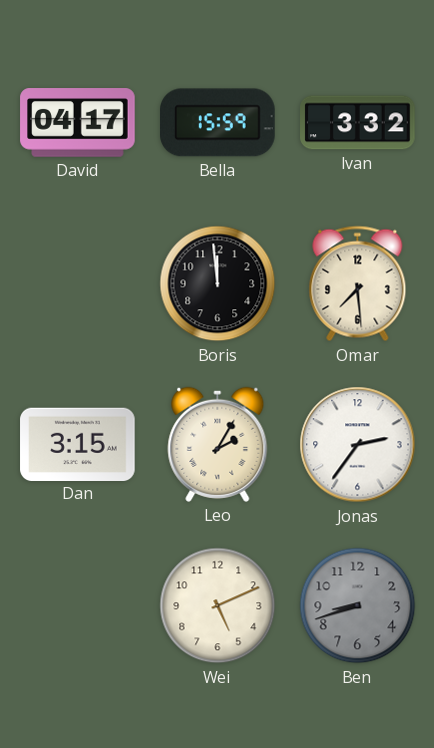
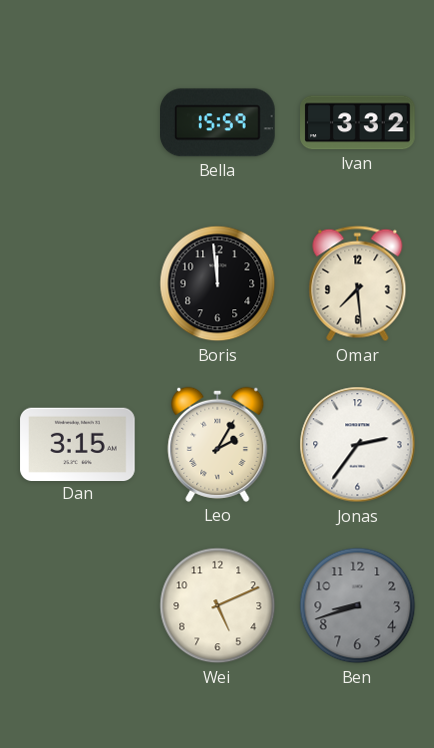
David: 04:17 -> none (78, 123)
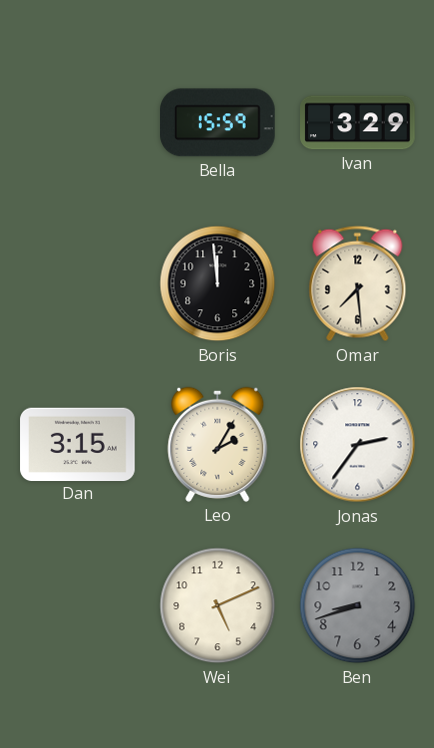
Ivan: 3:32 -> 3:29 (358, 123)
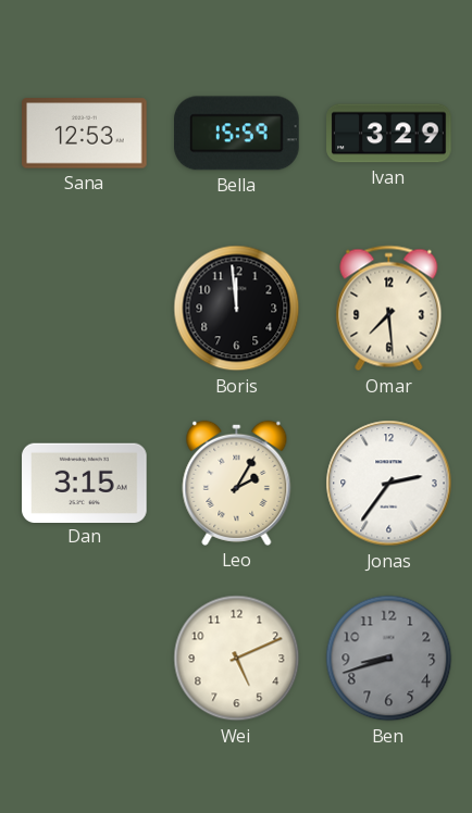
Sana: none -> 12:53 (85, 134)
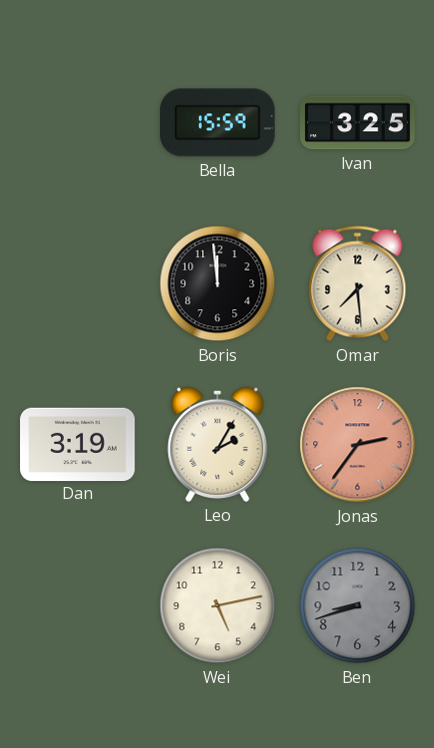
Sana: 12:53 -> none (85, 134)
Ivan: 3:29 -> 3:25 (358, 123)
Dan: 3:15 -> 3:19 (78, 444)
Jonas dial: white -> salmon (358, 445)
Wei: 5:11 -> 5:13 (218, 606)
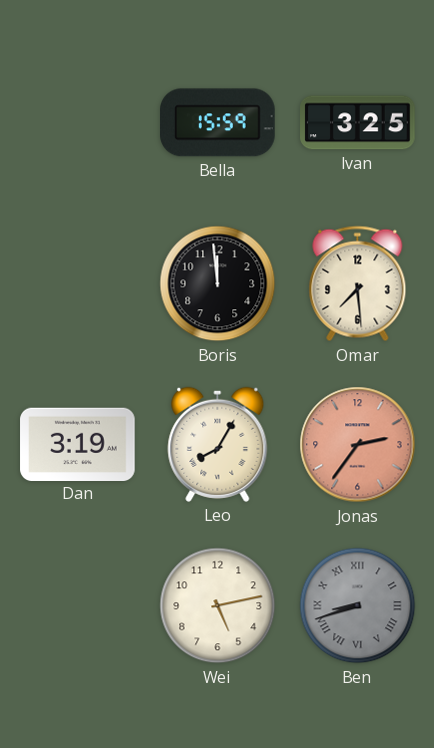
Leo: 2:05 -> 8:05 (218, 444)
Ben numerals: Arabic -> Roman (358, 606)
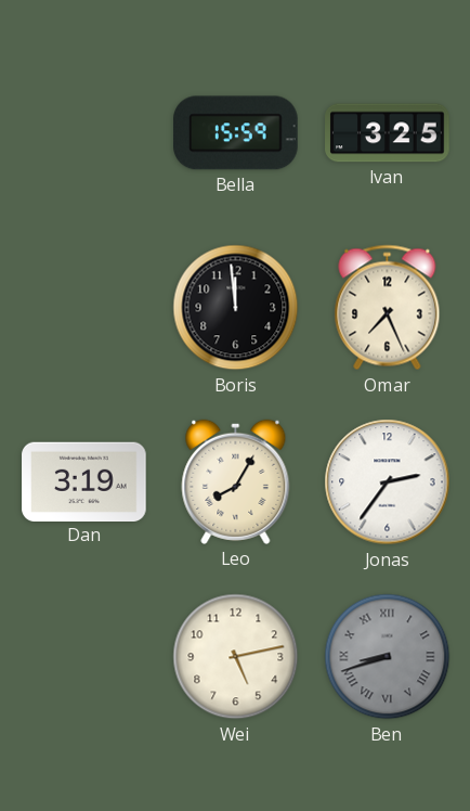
Omar: 7:29 -> 7:26 (388, 308)
Jonas dial: salmon -> white (388, 482)
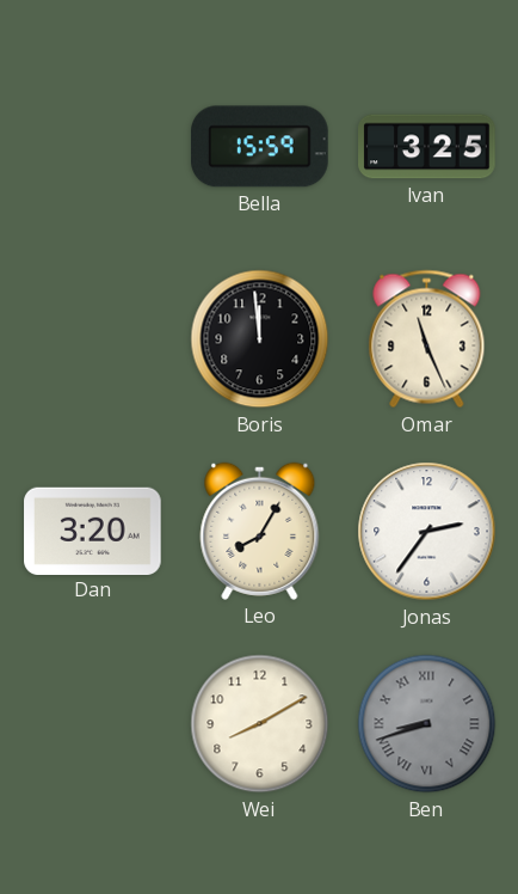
Omar: 7:26 -> 11:26 (427, 339)
Dan: 3:19 -> 3:20 (93, 531)
Wei: 5:13 -> 8:10 (260, 724)
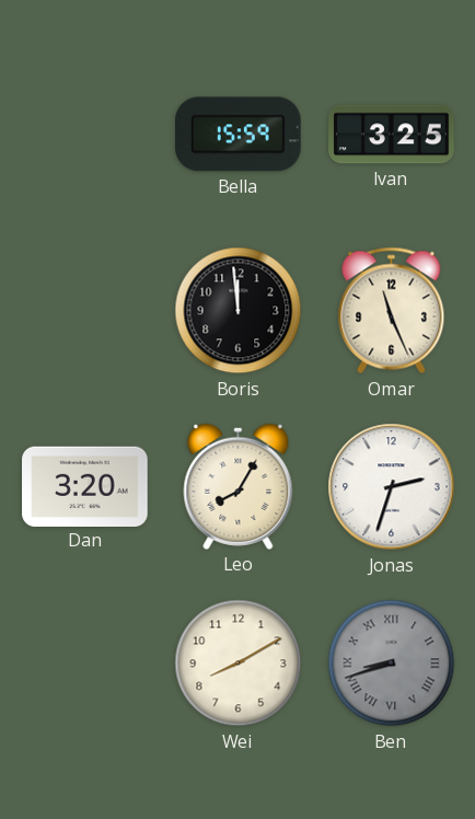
Jonas: 2:36 -> 2:33 (392, 487)
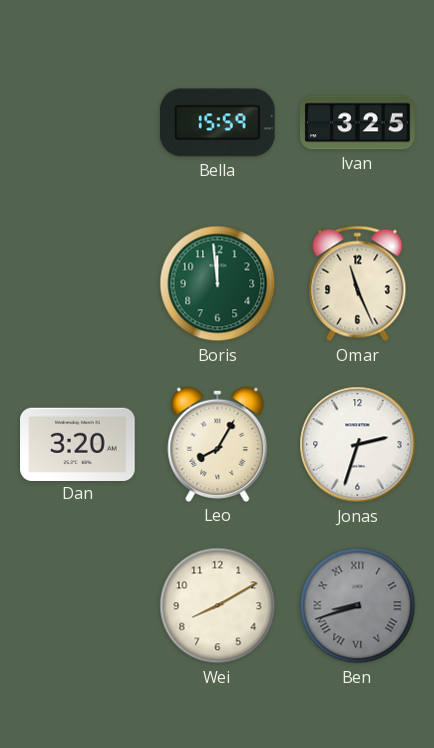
Boris dial: black -> green (218, 284)
